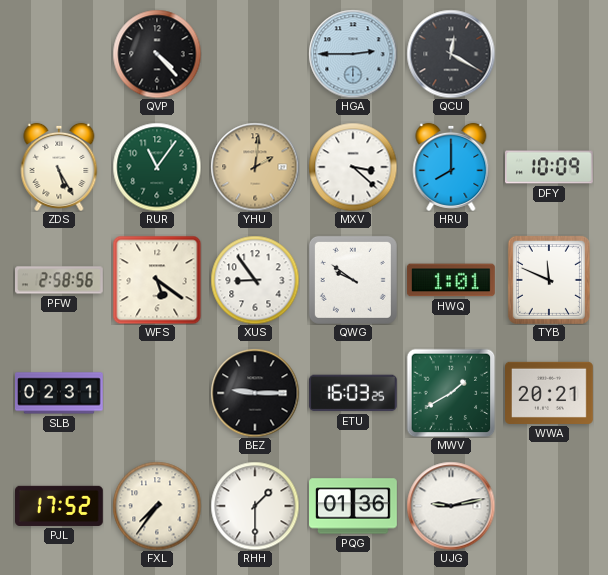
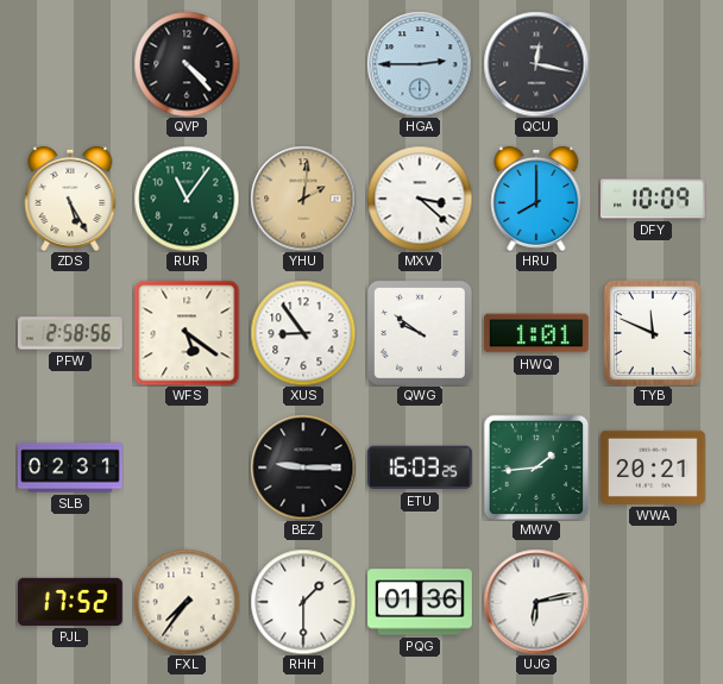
QCU: 12:20 -> 12:17 (536, 64)
MWV: 1:40 -> 1:44 (536, 467)
UJG: 9:13 -> 6:13 (536, 602)
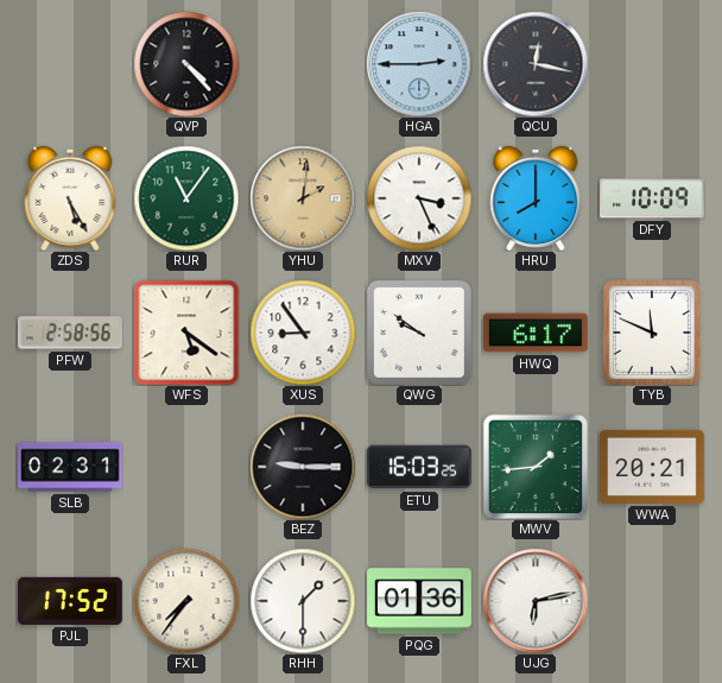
MXV: 3:22 -> 3:26 (419, 198)
HWQ: 1:01 -> 6:17 (537, 333)
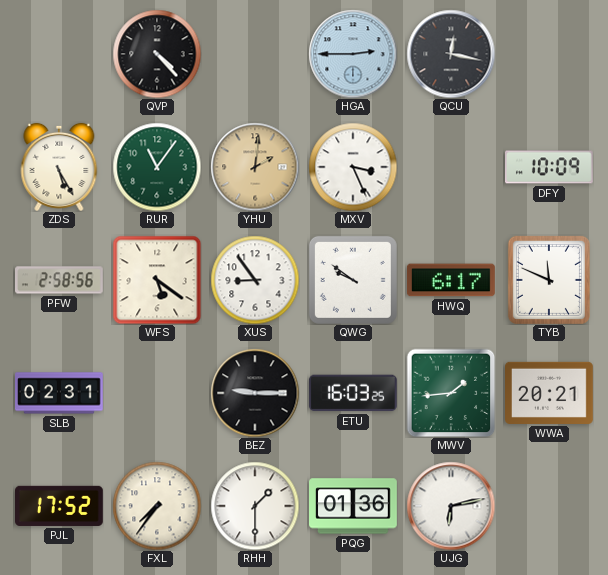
HRU: 8:00 -> none (536, 198)
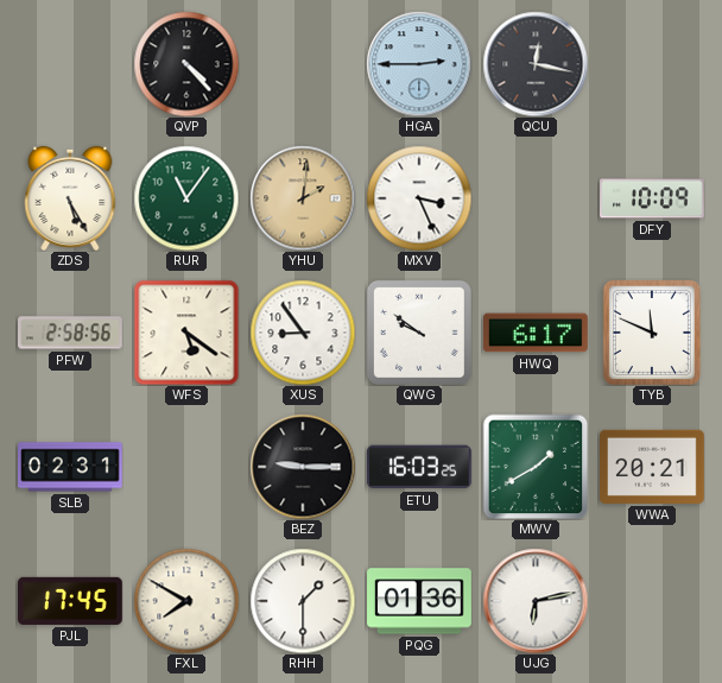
MWV: 1:44 -> 1:40 (536, 467)
PJL: 17:52 -> 17:45 (71, 601)
FXL: 7:36 -> 7:50 (186, 601)
